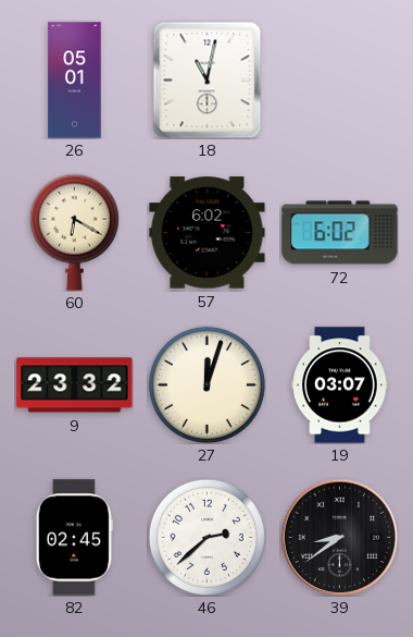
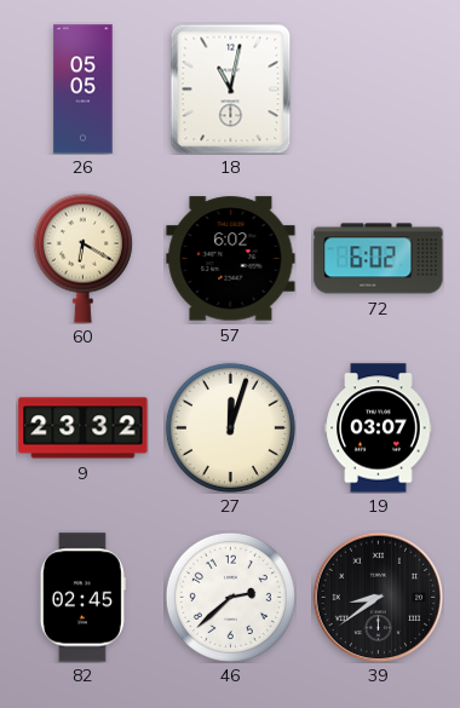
26: 05:01 -> 05:05 (84, 90)
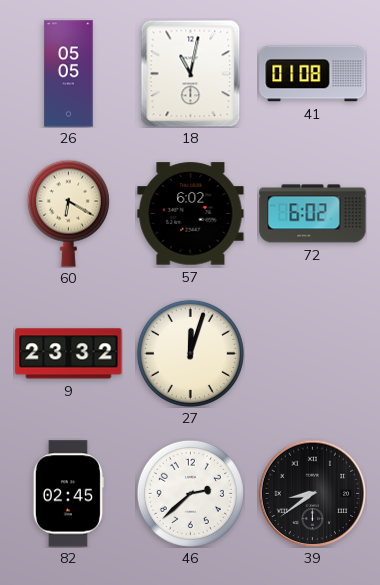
41: none -> 01:08 (313, 74)
19: 03:07 -> none (379, 428)
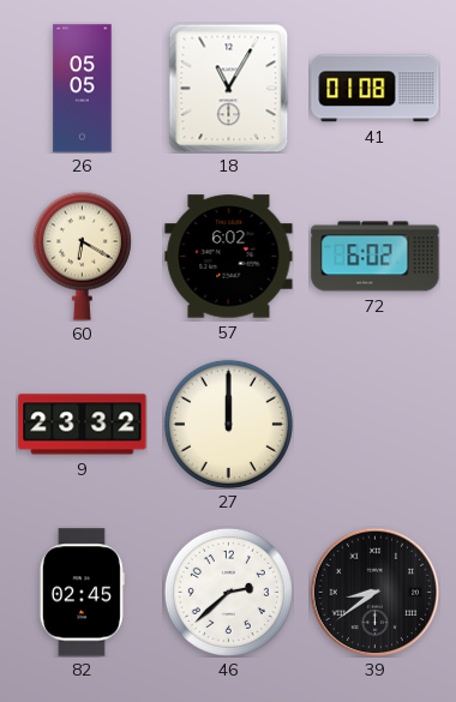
18: 11:02 -> 11:05 (229, 88)
27: 12:03 -> 12:00 (228, 424)
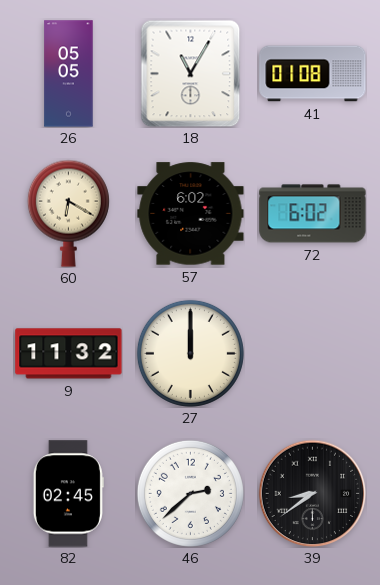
9: 23:32 -> 11:32 (69, 354)
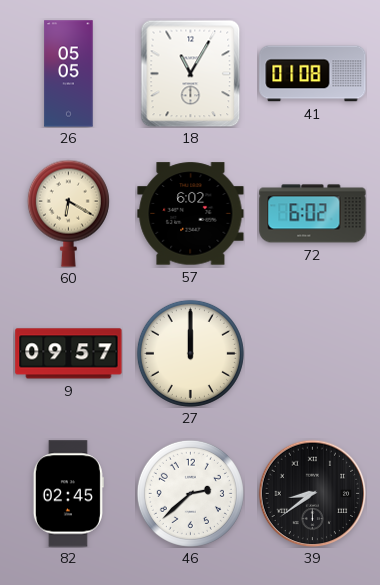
9: 11:32 -> 09:57 (69, 354)
